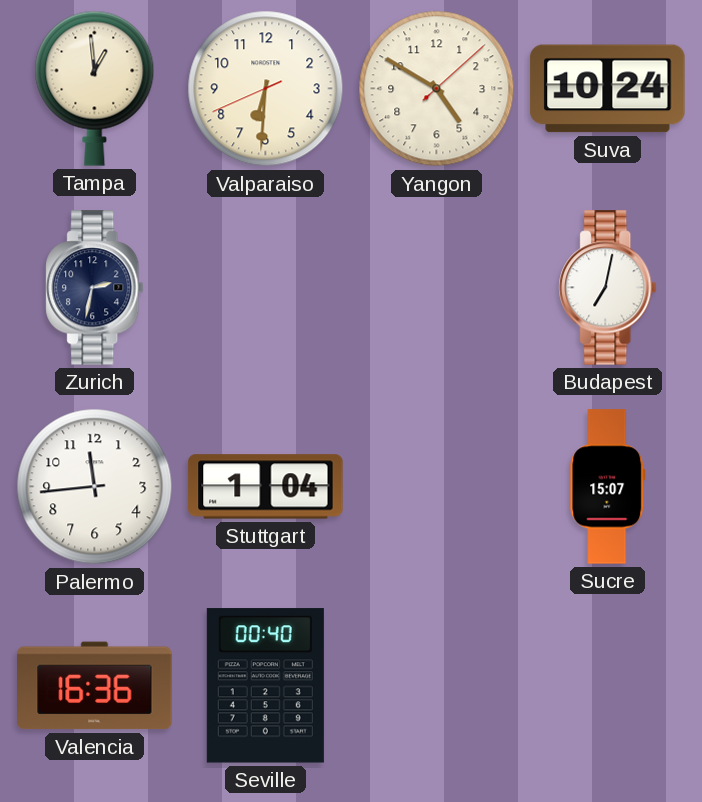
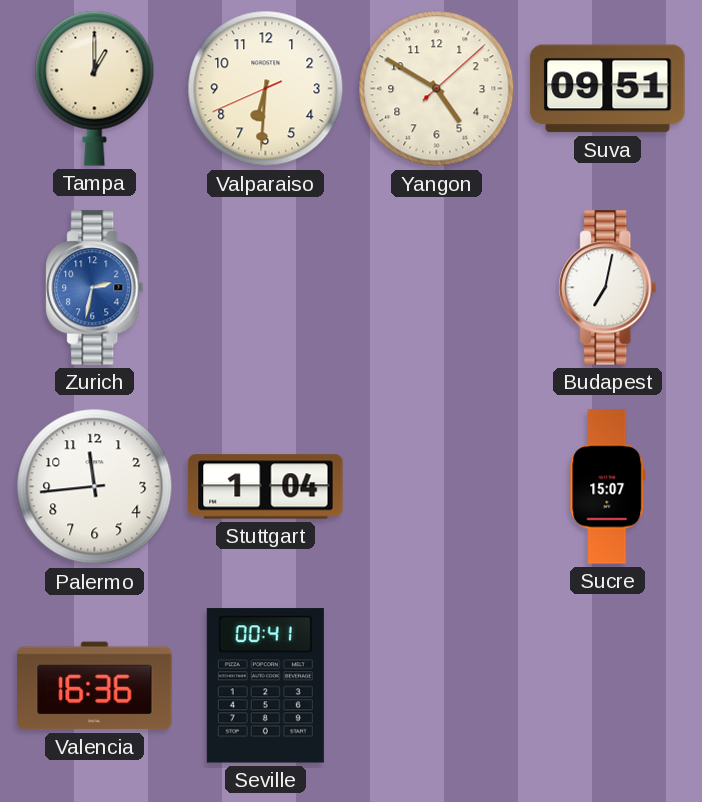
Tampa: 12:59 -> 1:00 (95, 88)
Suva: 10:24 -> 09:51 (608, 89)
Zurich dial: navy -> blue (95, 288)
Seville: 00:40 -> 00:41 (265, 686)
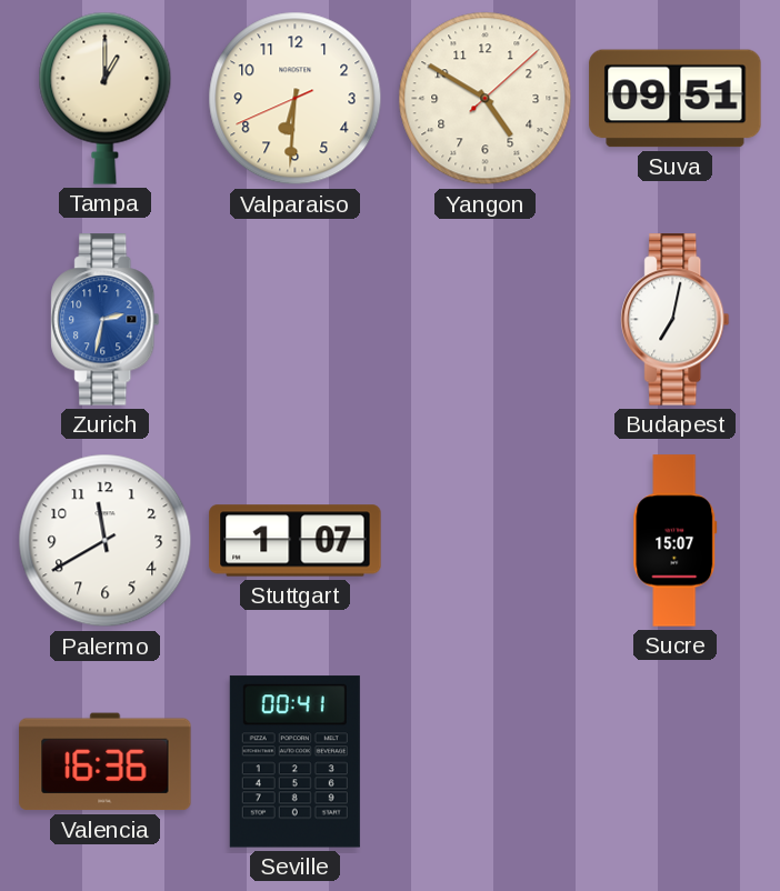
Palermo: 11:44 -> 11:40 (106, 541)
Stuttgart: 1:04 -> 1:07 (296, 541)
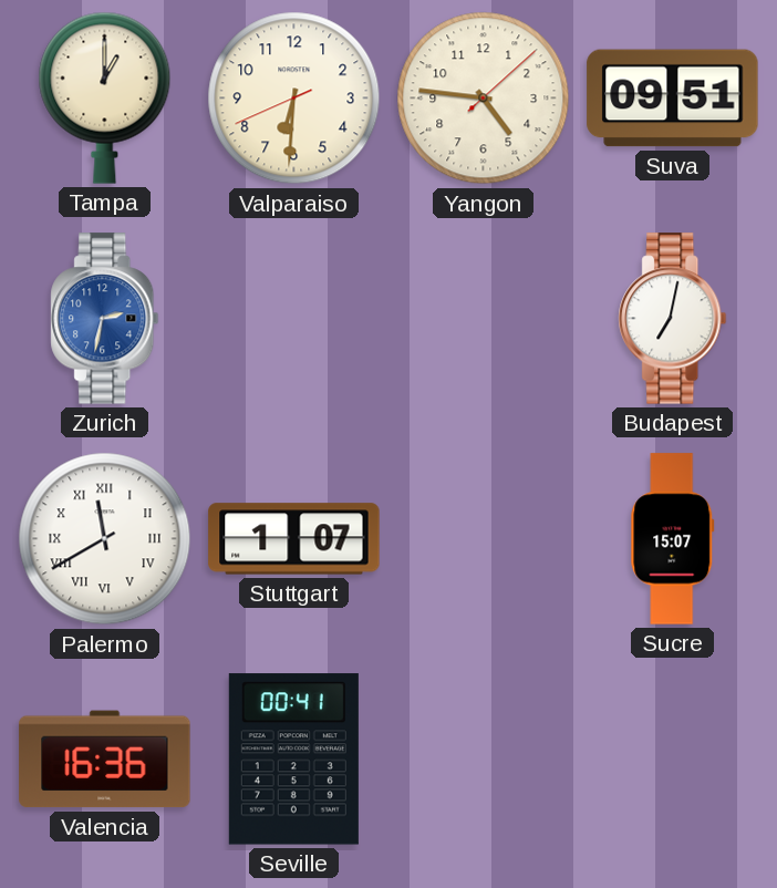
Yangon: 4:50 -> 4:46 (484, 99)
Palermo numerals: Arabic -> Roman (105, 539)
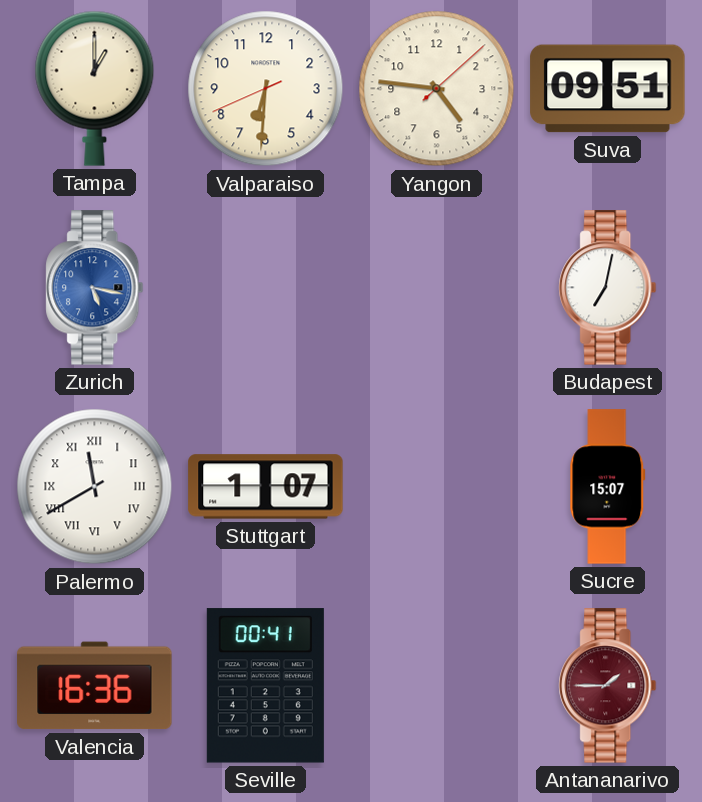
Zurich: 2:32 -> 5:17 (95, 288)
Antananarivo: none -> 1:45 (608, 686)
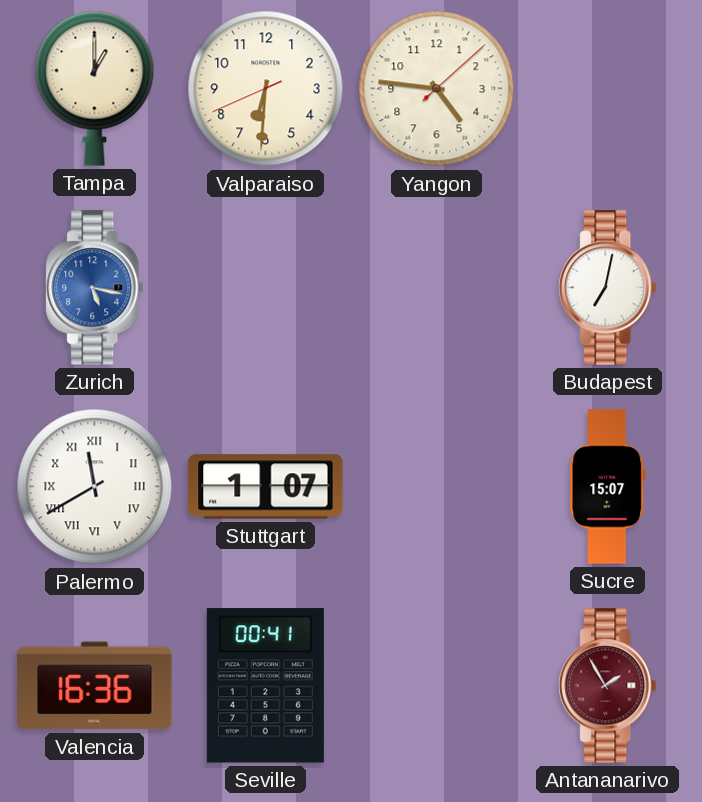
Suva: 09:51 -> none (608, 89)
Antananarivo: 1:45 -> 1:55 (608, 686)
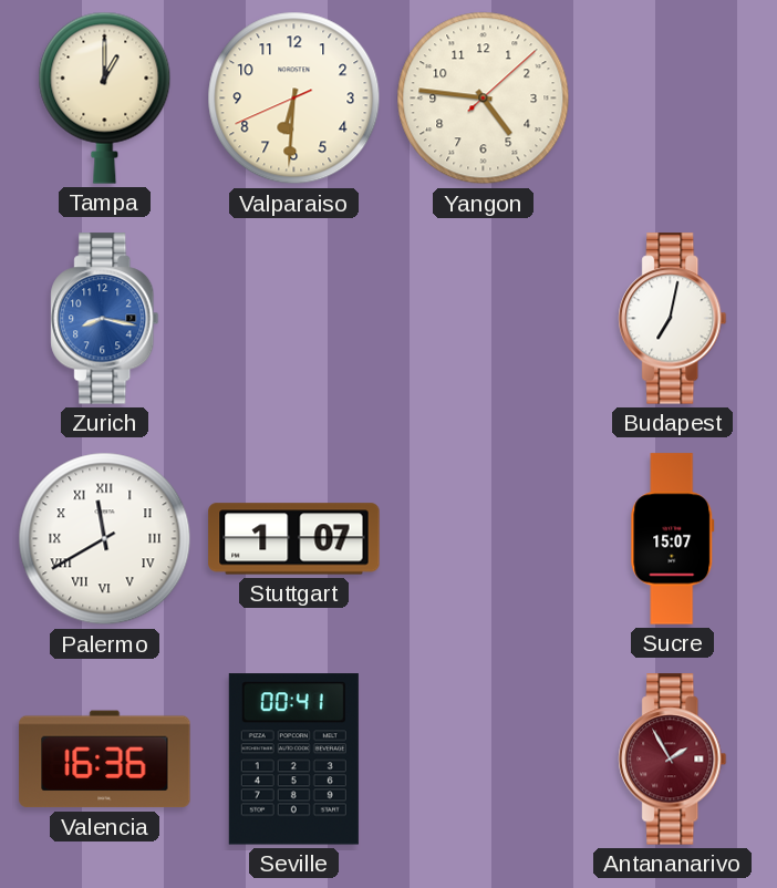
Zurich: 5:17 -> 8:17 (105, 319)
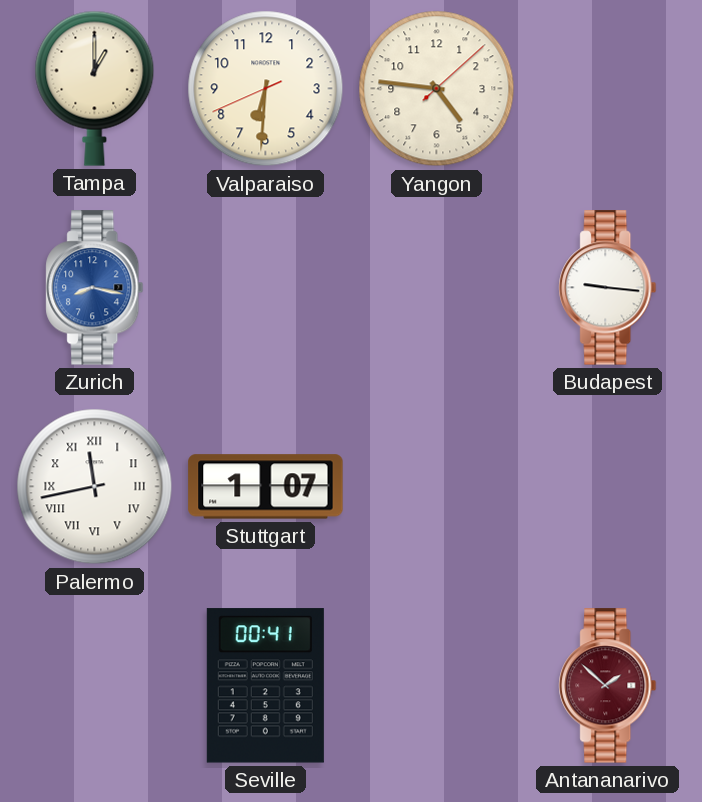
Budapest: 7:02 -> 9:16 (608, 288)
Palermo: 11:40 -> 11:43 (95, 487)
Sucre: 15:07 -> none (673, 539)
Valencia: 16:36 -> none (105, 760)
Antananarivo: 1:55 -> 1:52 (608, 686)
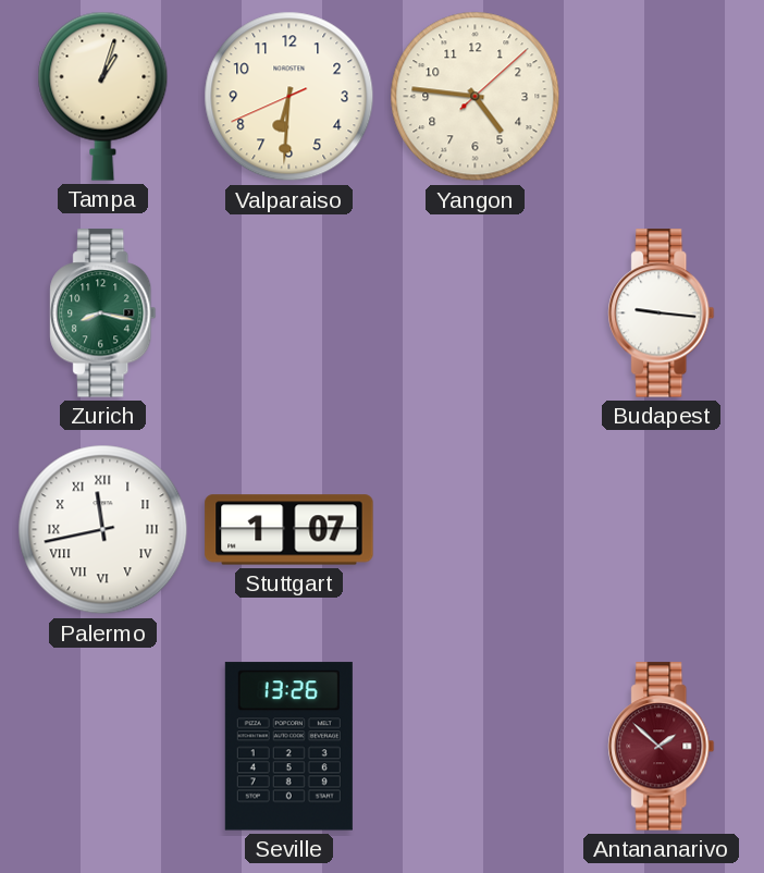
Tampa: 1:00 -> 1:03 (103, 96)
Zurich dial: blue -> green (103, 313)
Seville: 00:41 -> 13:26 (288, 747)
